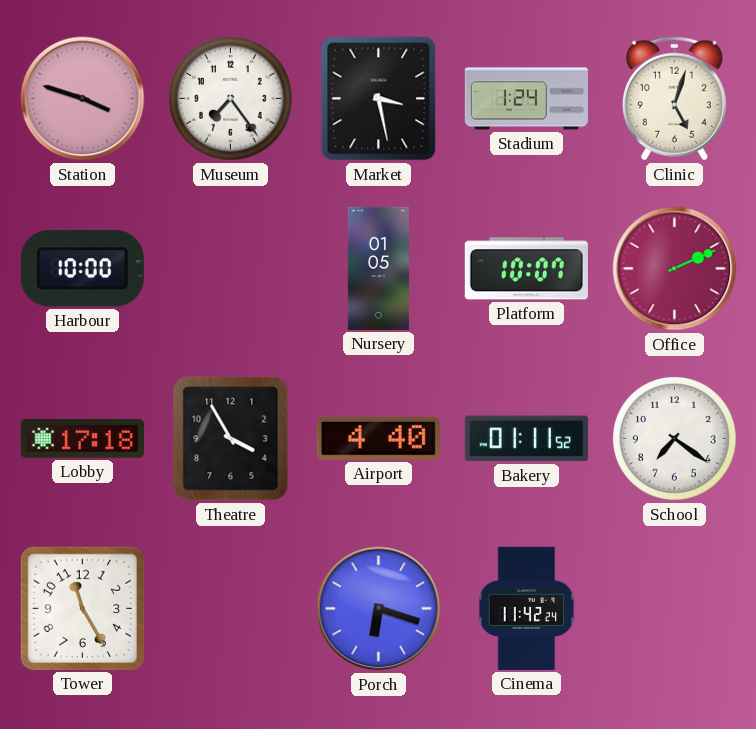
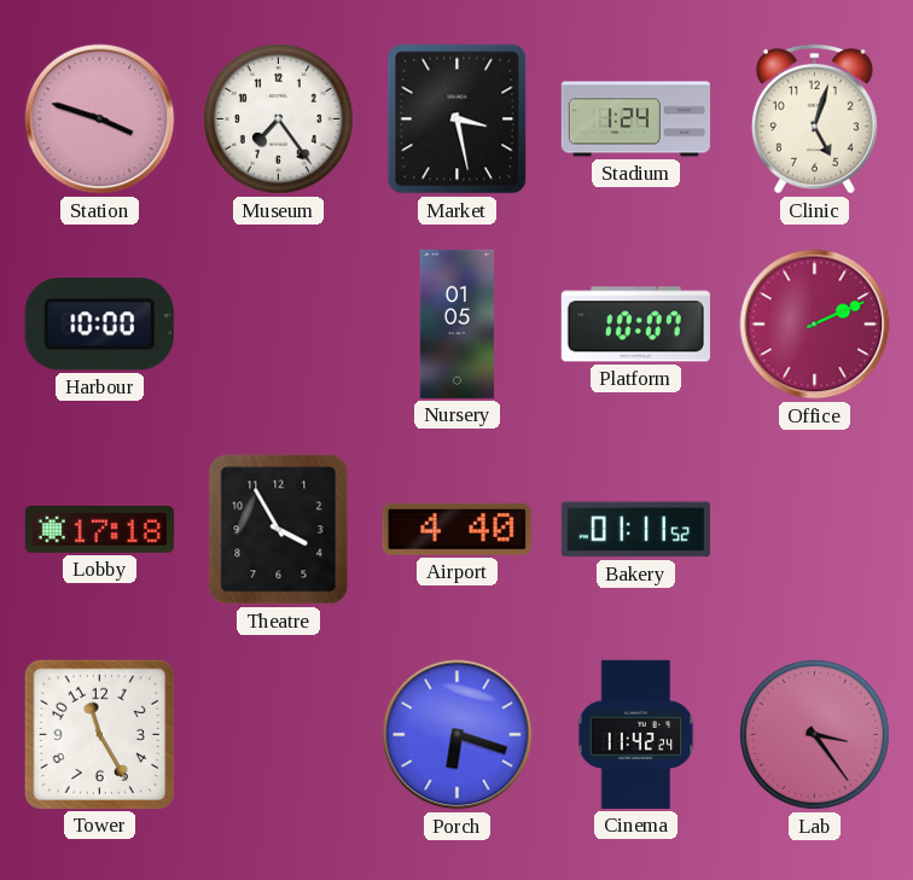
School: 7:21 -> none (674, 438)
Lab: none -> 3:24 (814, 734)
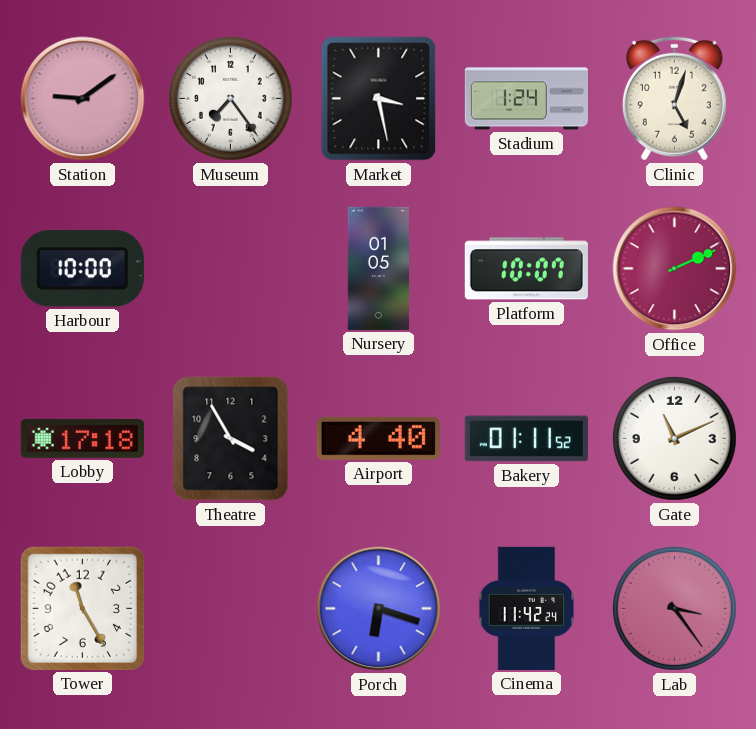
Station: 3:48 -> 9:09 (83, 99)
Gate: none -> 11:11 (674, 438)
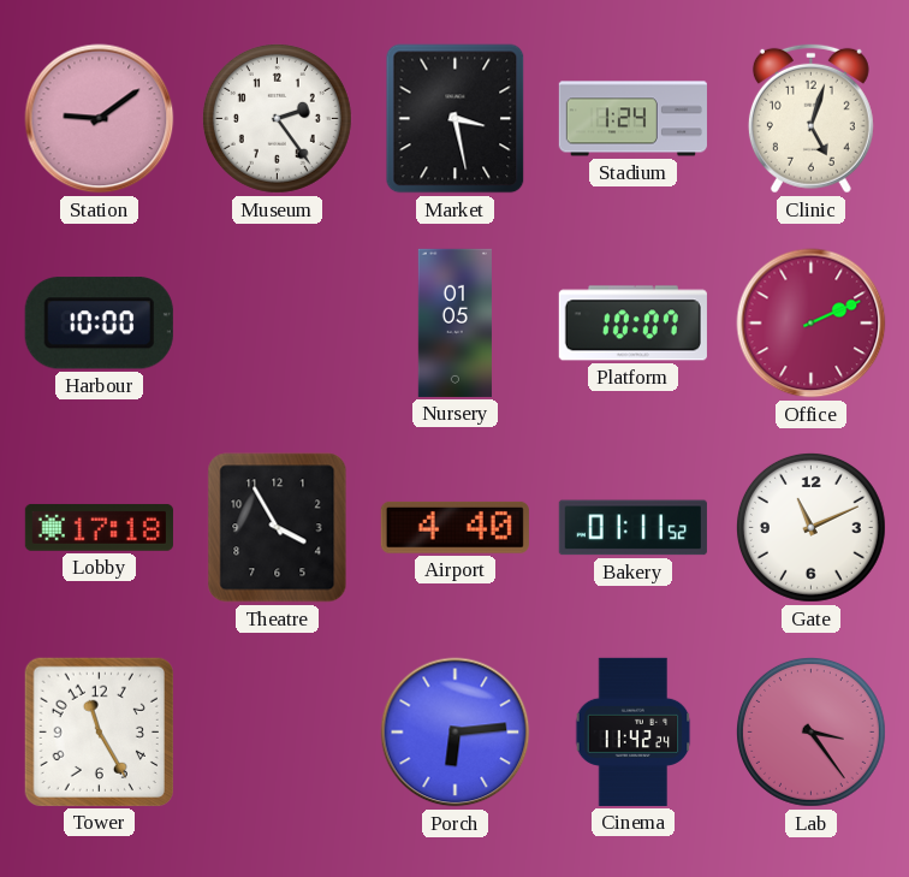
Museum: 7:24 -> 2:24 (277, 118)
Porch: 6:18 -> 6:14 (456, 733)
